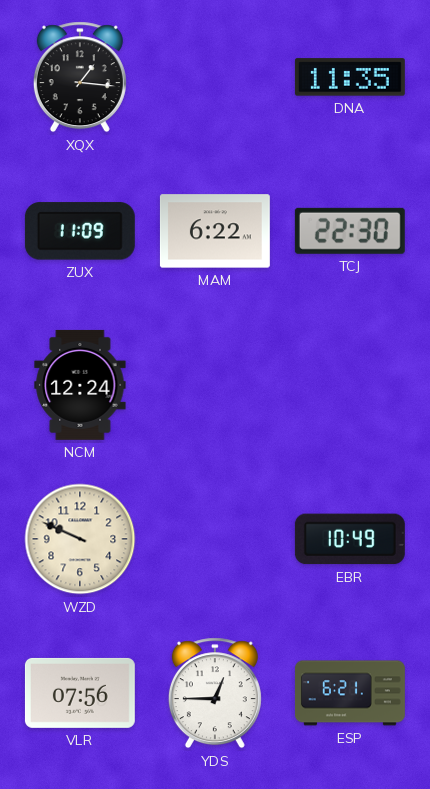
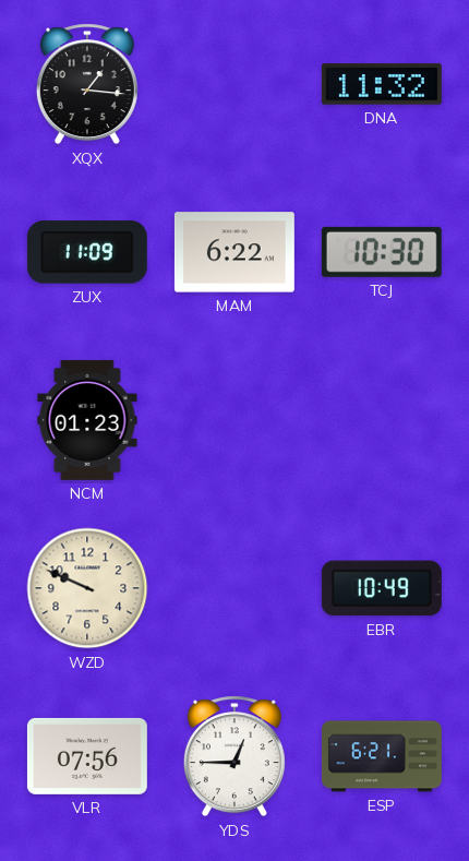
DNA: 11:35 -> 11:32 (382, 84)
TCJ: 22:30 -> 10:30 (382, 252)
NCM: 12:24 -> 01:23 (87, 420)
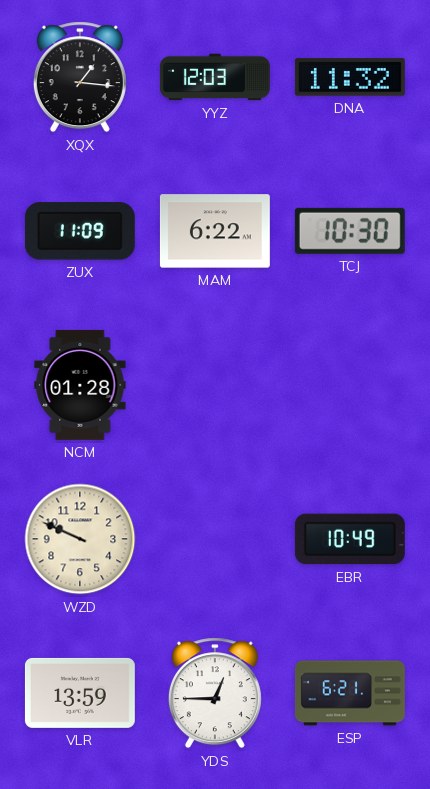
YYZ: none -> 12:03 (215, 77)
NCM: 01:23 -> 01:28 (80, 385)
VLR: 07:56 -> 13:59 (80, 693)
